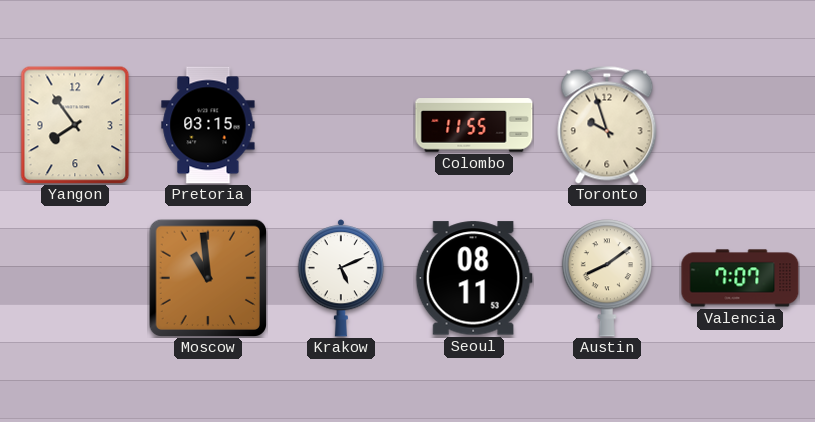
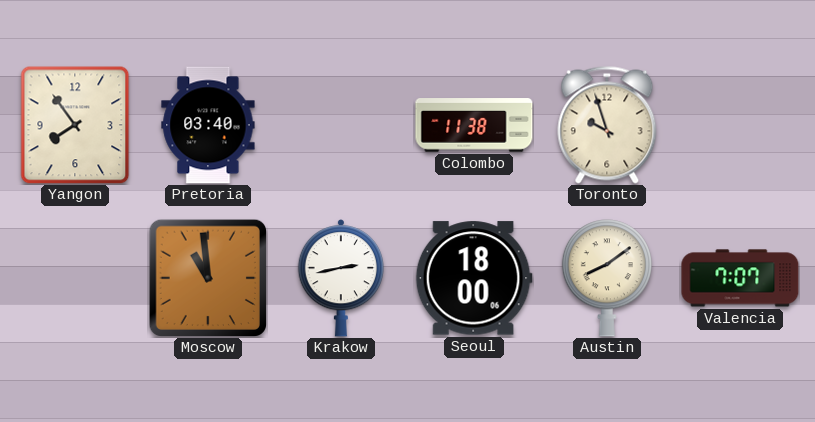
Pretoria: 03:15 -> 03:40 (208, 125)
Colombo: 11:55 -> 11:38 (474, 125)
Krakow: 5:11 -> 2:43 (340, 278)
Seoul: 08:11 -> 18:00 (474, 278)
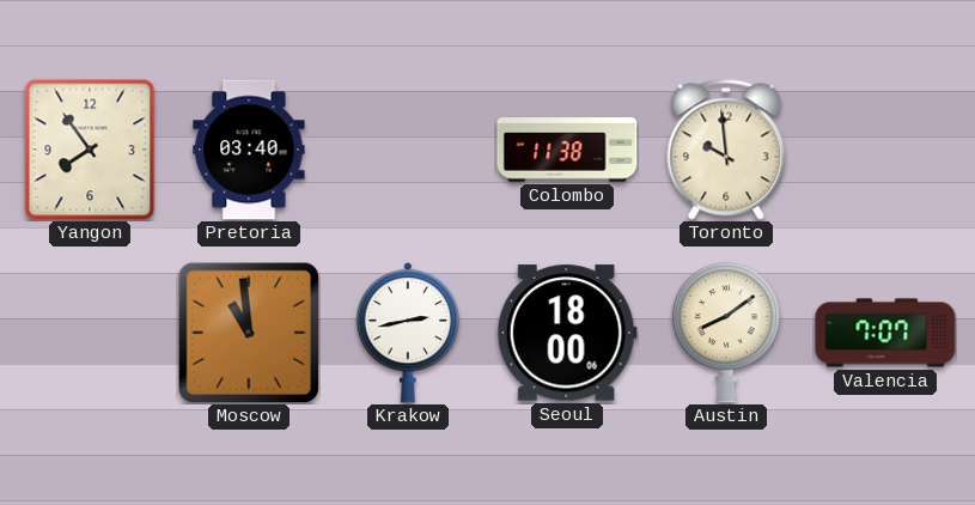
Toronto: 9:57 -> 9:59 (726, 150)
